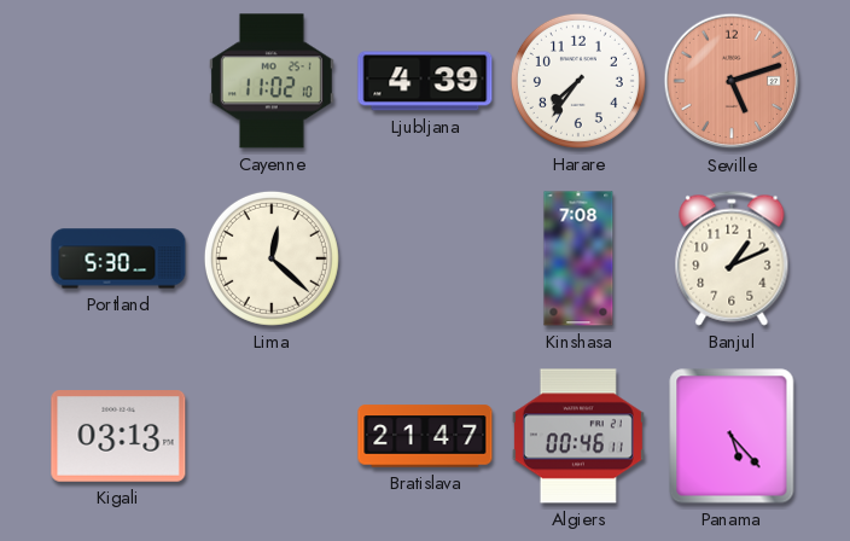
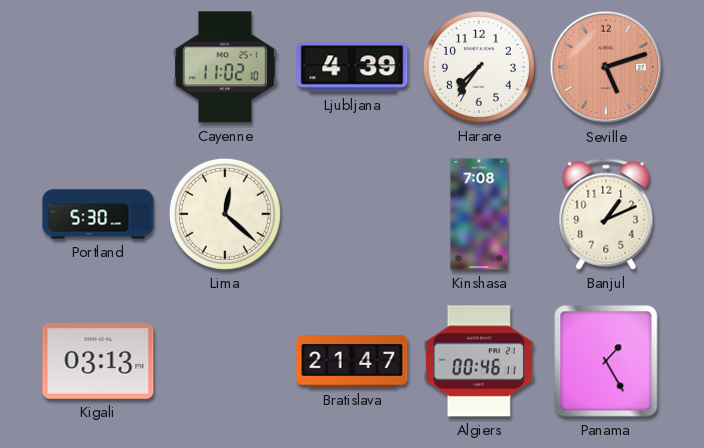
Panama: 5:23 -> 1:25 (606, 361)
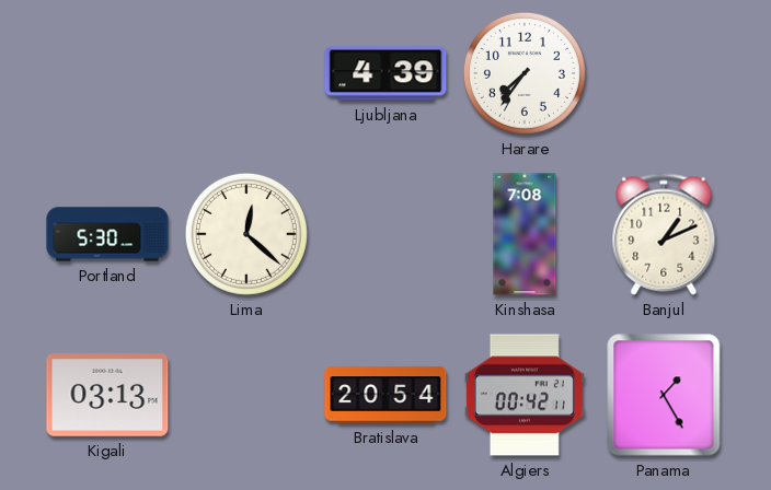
Cayenne: 11:02 -> none (225, 67)
Seville: 5:12 -> none (606, 67)
Bratislava: 21:47 -> 20:54 (385, 395)
Algiers: 00:46 -> 00:42 (525, 395)
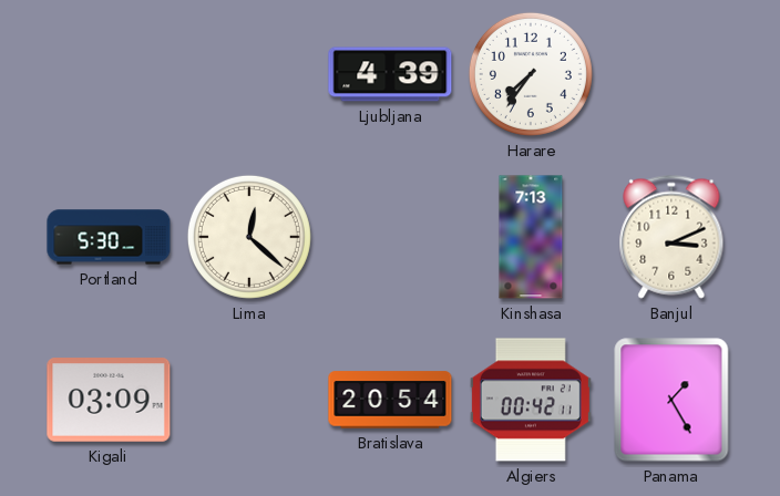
Kinshasa: 7:08 -> 7:13 (531, 237)
Banjul: 1:11 -> 3:11 (671, 237)
Kigali: 03:13 -> 03:09 (109, 400)
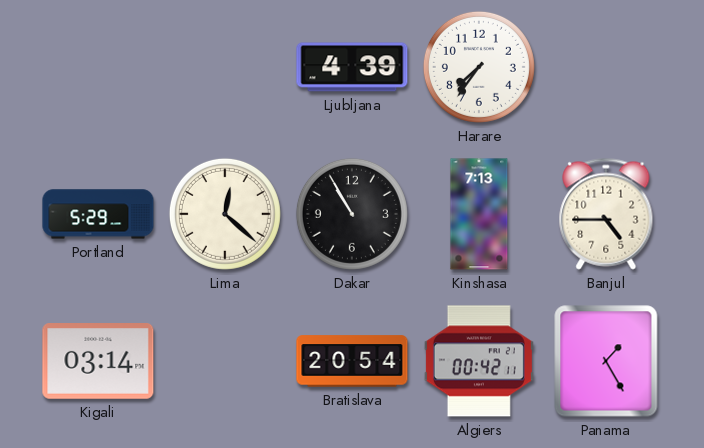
Portland: 5:30 -> 5:29 (98, 214)
Dakar: none -> 10:55 (352, 214)
Banjul: 3:11 -> 4:45 (606, 214)
Kigali: 03:09 -> 03:14 (98, 361)
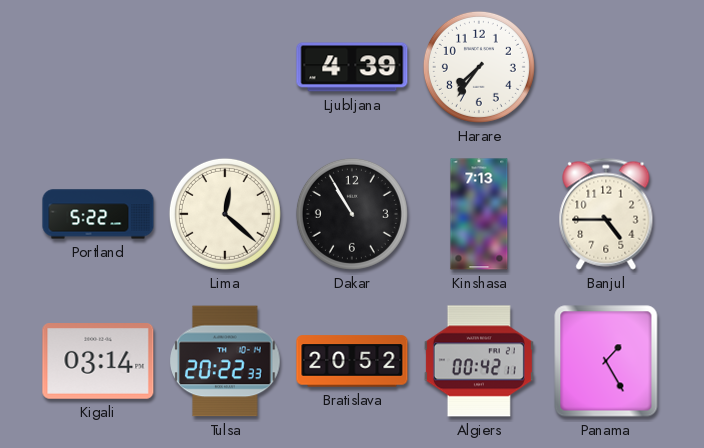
Portland: 5:29 -> 5:22 (98, 214)
Tulsa: none -> 20:22 (225, 361)
Bratislava: 20:54 -> 20:52 (352, 361)
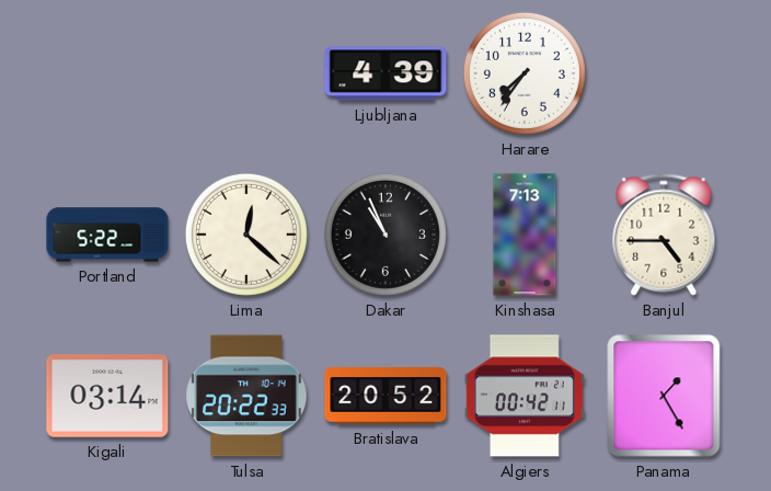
Dakar: 10:55 -> 10:56 (385, 235)
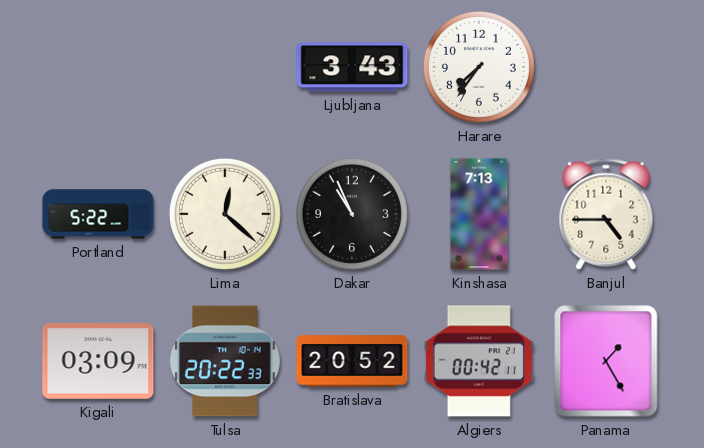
Ljubljana: 4:39 -> 3:43 (352, 67)
Kigali: 03:14 -> 03:09 (98, 361)
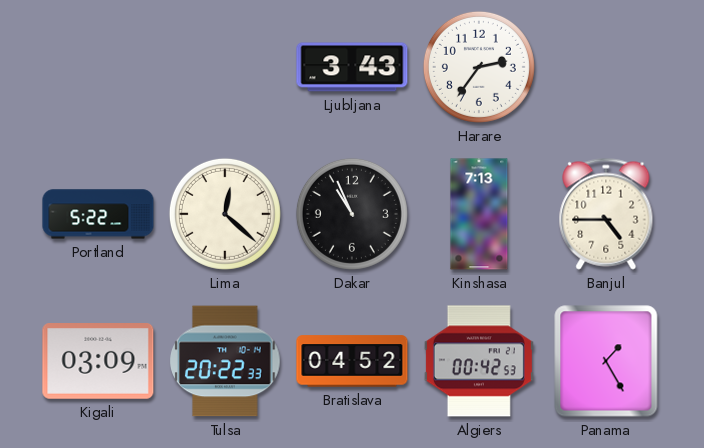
Harare: 7:36 -> 2:36 (479, 67)
Bratislava: 20:52 -> 04:52 (352, 361)
Algiers: 00:42:11 -> 00:42:53 (479, 361)
